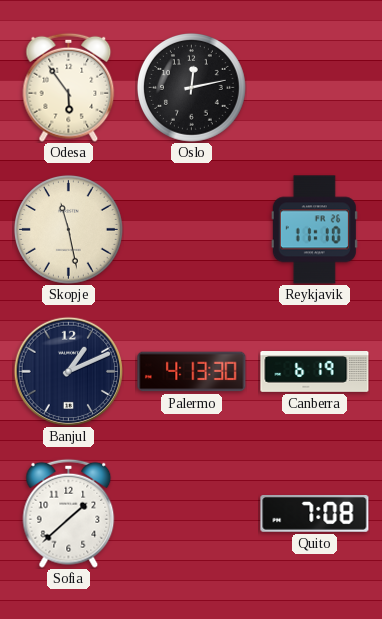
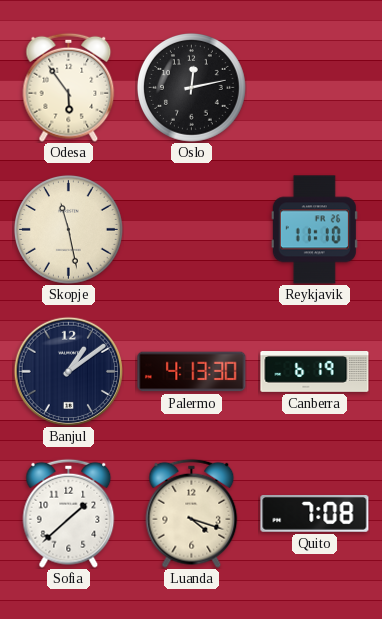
Banjul: 1:11 -> 1:09 (68, 371)
Luanda: none -> 4:18 (192, 513)
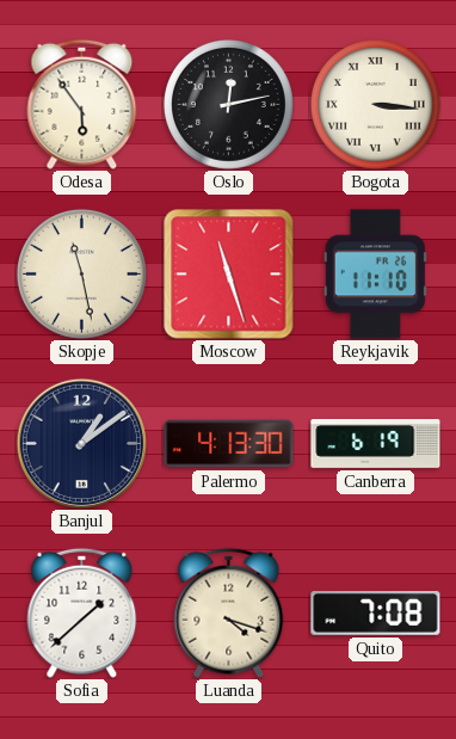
Bogota: none -> 3:16 (376, 105)
Moscow: none -> 11:27 (229, 275)
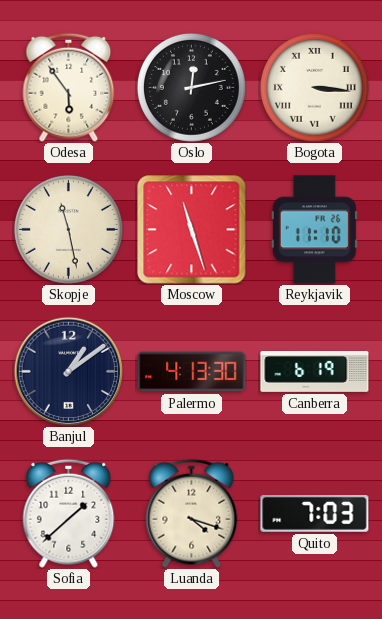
Quito: 7:08 -> 7:03 (315, 514)
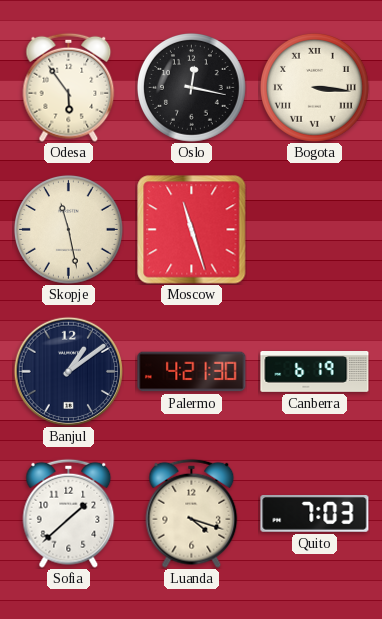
Oslo: 12:13 -> 12:17 (192, 88)
Reykjavik: 11:10 -> none (314, 230)
Palermo: 4:13 -> 4:21 (192, 372)
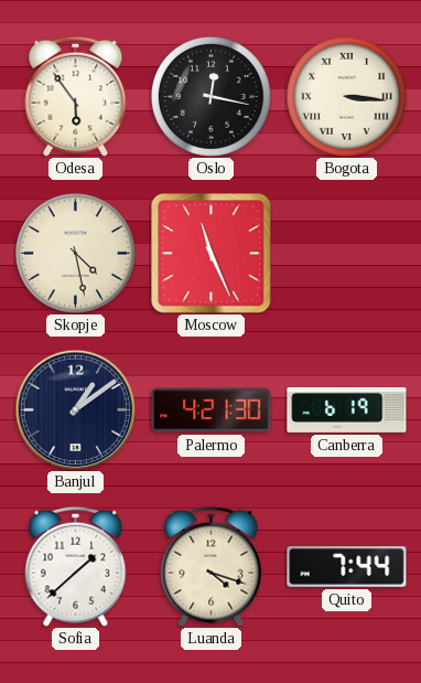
Skopje: 11:28 -> 4:28 (76, 254)
Moscow: 11:27 -> 11:26 (212, 254)
Quito: 7:03 -> 7:44 (347, 567)
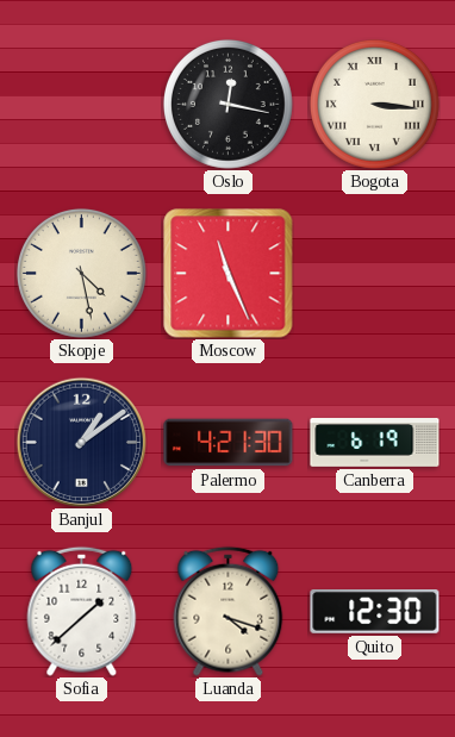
Odesa: 5:54 -> none (76, 96)
Quito: 7:44 -> 12:30 (375, 612)
